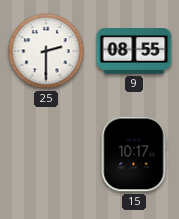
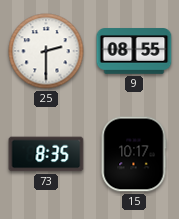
73: none -> 8:35 (46, 154)
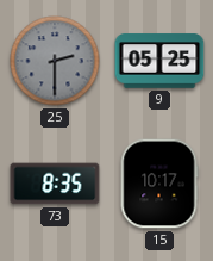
25 dial: white -> grey (55, 61)
9: 08:55 -> 05:25 (159, 61)
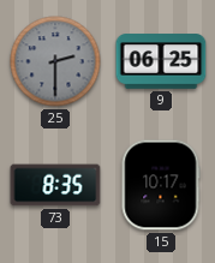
9: 05:25 -> 06:25 (161, 61)
